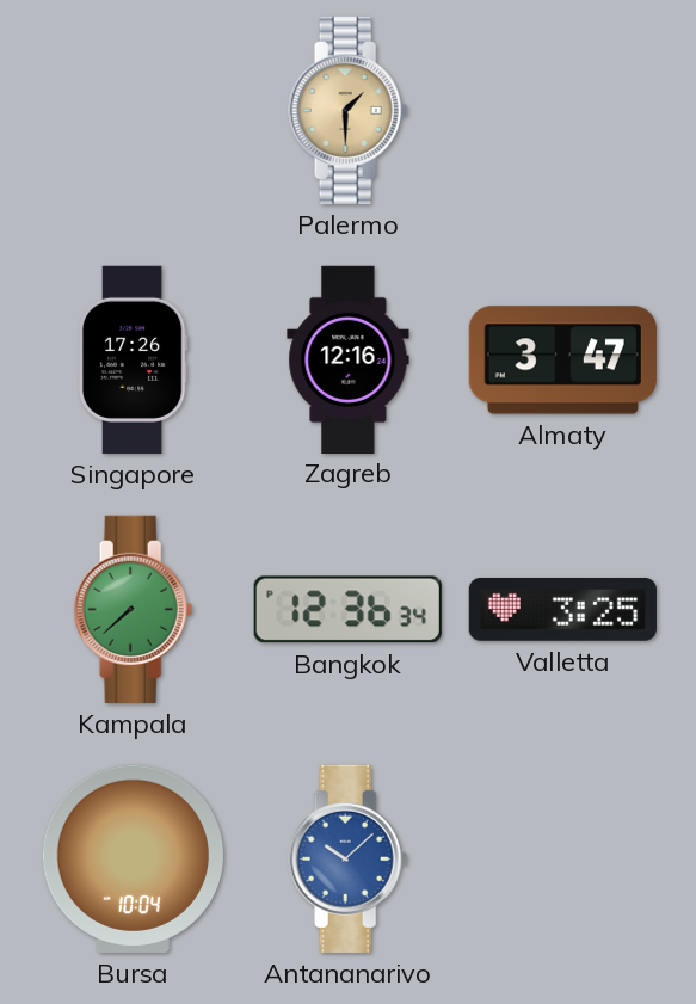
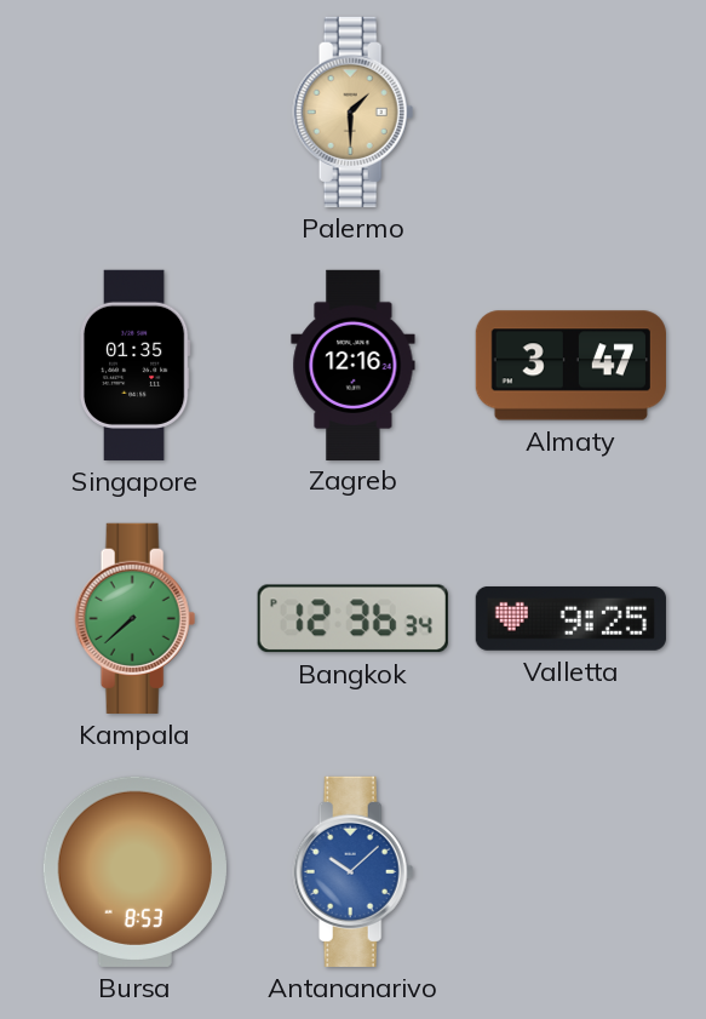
Singapore: 17:26 -> 01:35 (134, 365)
Valletta: 3:25 -> 9:25 (570, 618)
Bursa: 10:04 -> 8:53 (134, 871)
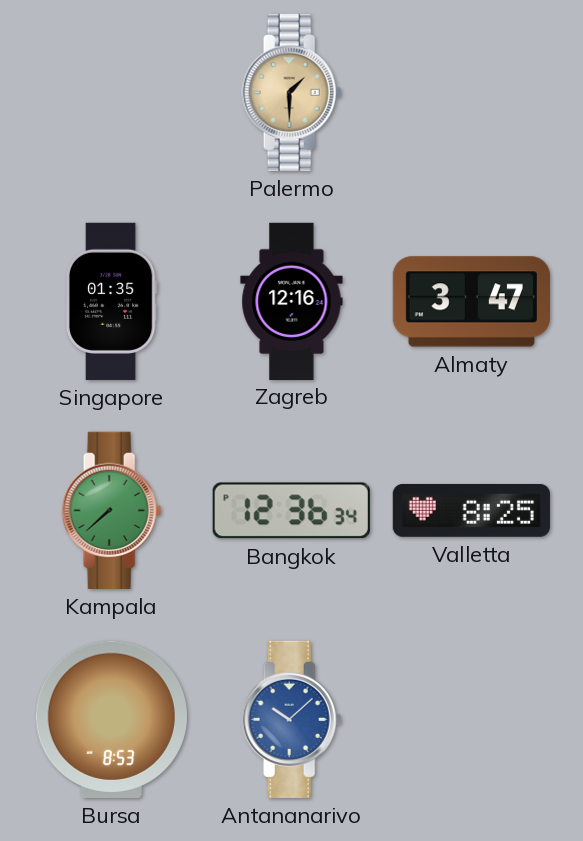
Valletta: 9:25 -> 8:25 (471, 510)
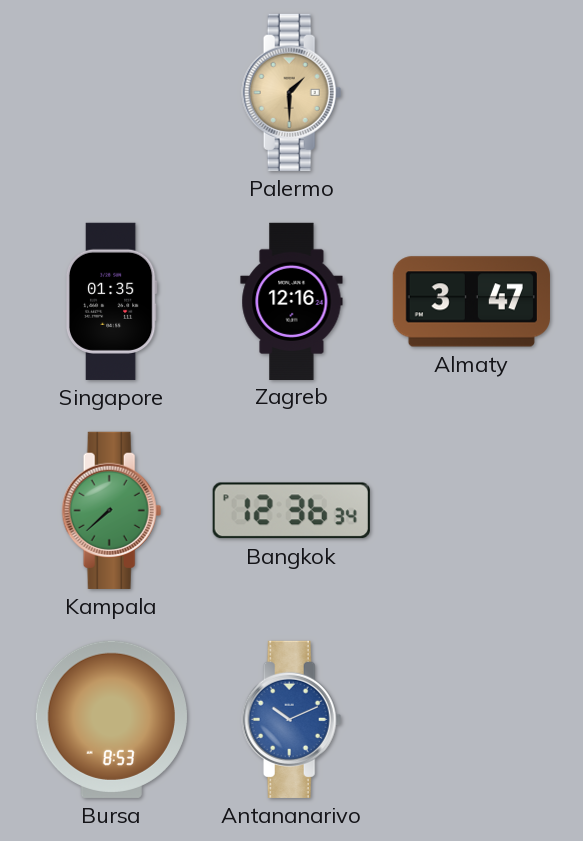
Valletta: 8:25 -> none (471, 510)
Antananarivo: 10:08 -> 10:11 (292, 719)
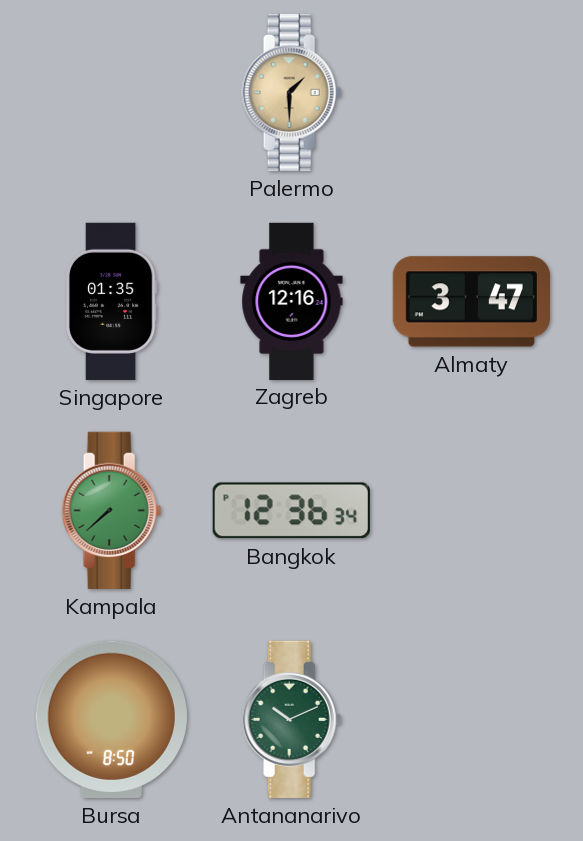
Bursa: 8:53 -> 8:50 (111, 719)
Antananarivo dial: blue -> green (292, 719)
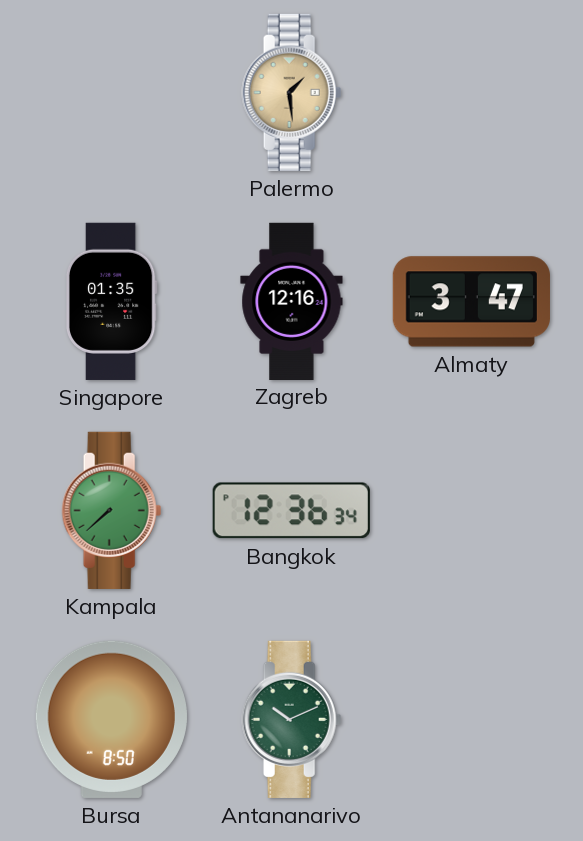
Palermo: 1:30 -> 1:29 (292, 92)
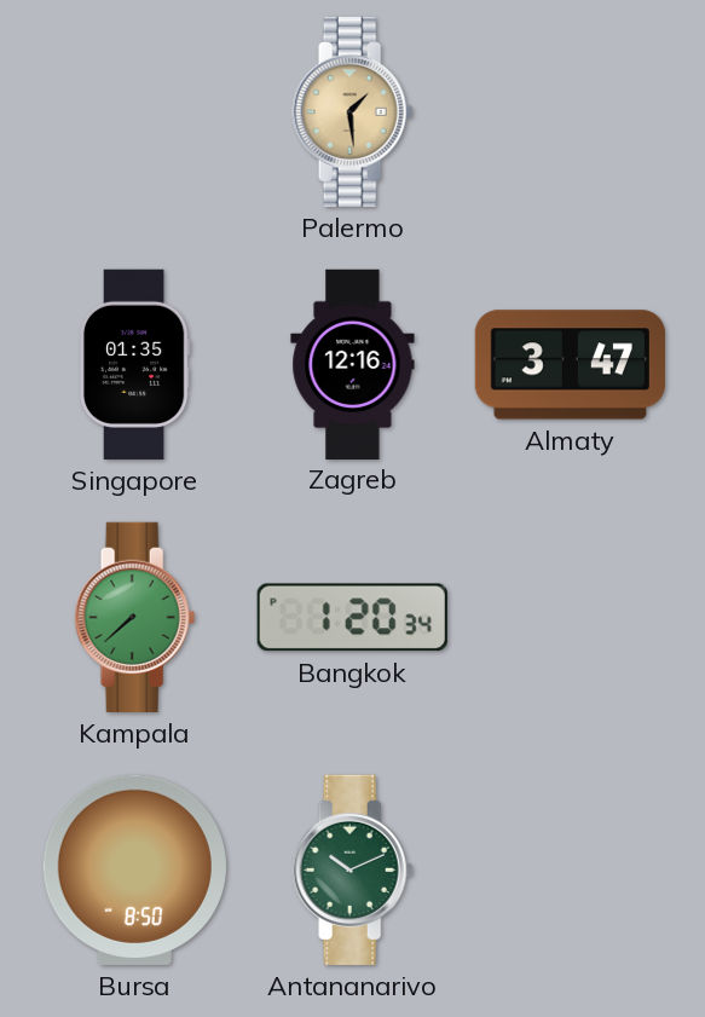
Bangkok: 12:36 -> 1:20 (352, 618)
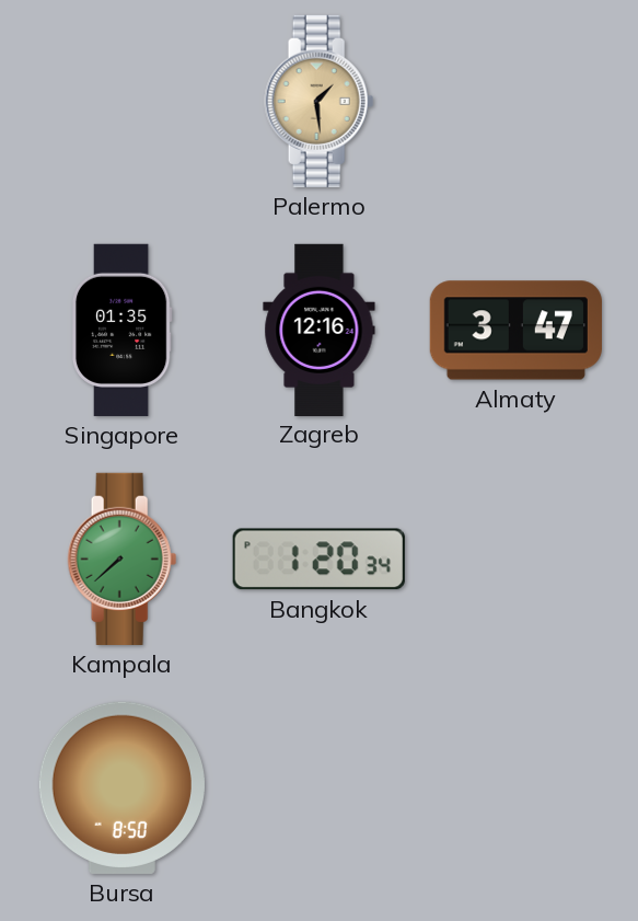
Antananarivo: 10:11 -> none (353, 869)
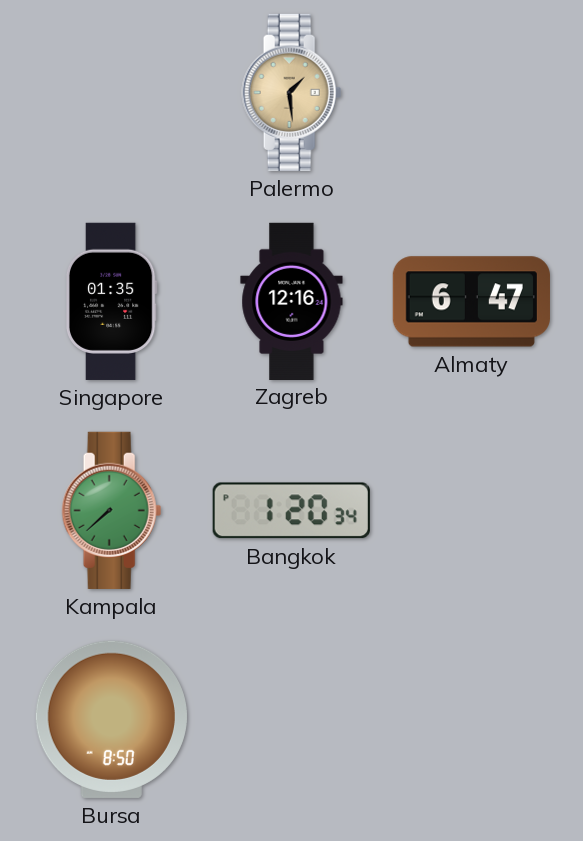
Almaty: 3:47 -> 6:47 (471, 302)
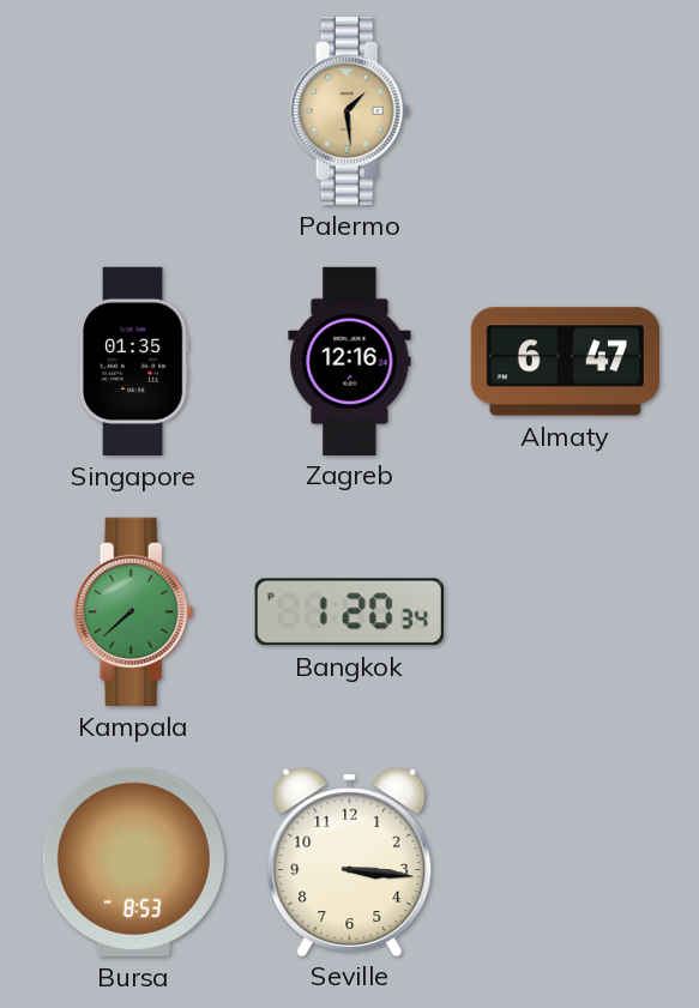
Bursa: 8:50 -> 8:53 (133, 862)
Seville: none -> 3:16 (350, 862)
